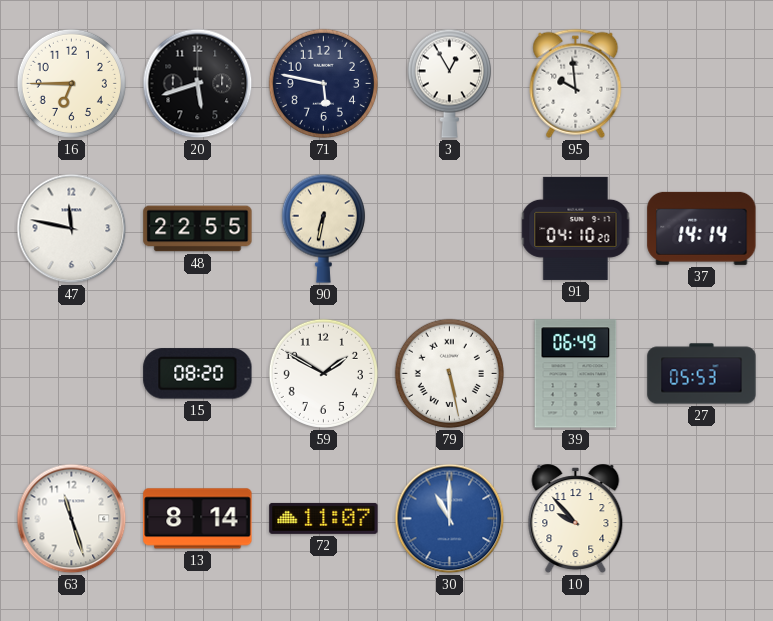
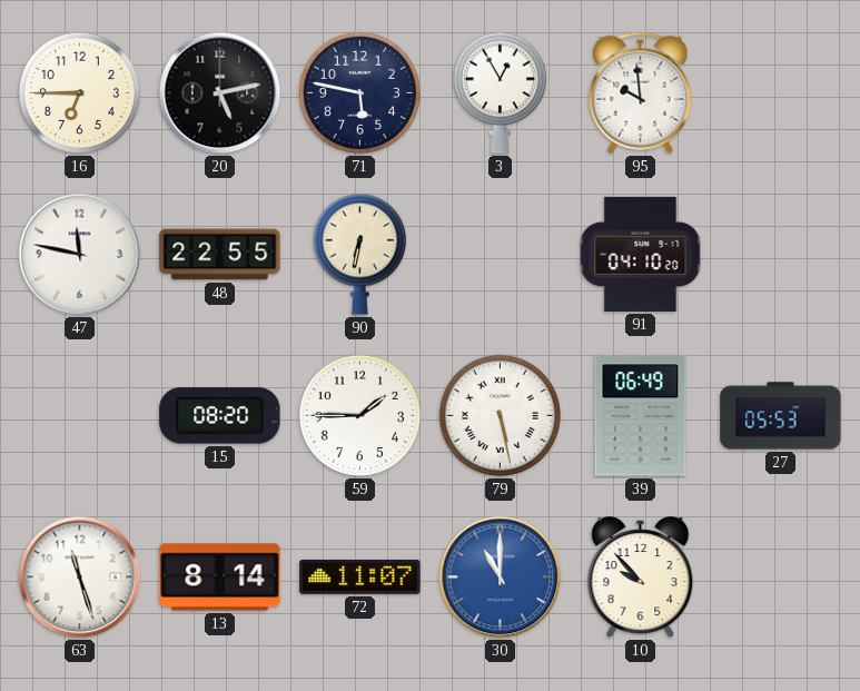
20: 5:42 -> 5:13 (220, 93)
37: 14:14 -> none (702, 228)
59: 1:50 -> 1:45 (359, 415)
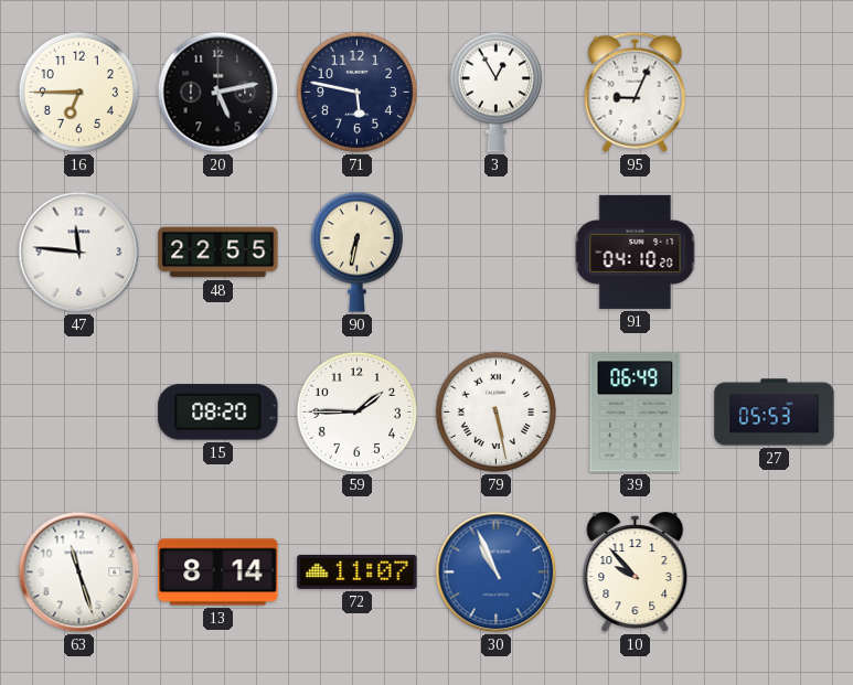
95: 9:59 -> 9:04 (636, 92)
47: 11:47 -> 11:46 (79, 253)
30: 11:00 -> 10:56 (497, 572)
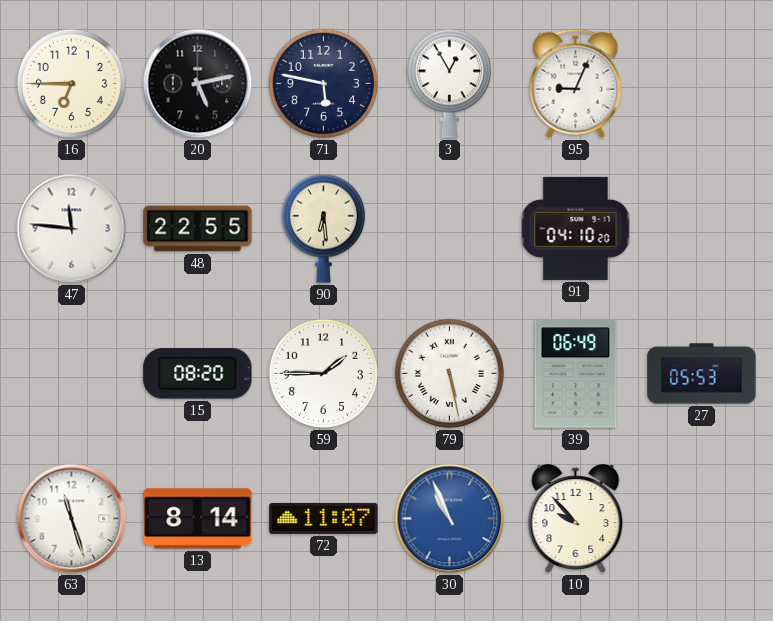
90: 6:32 -> 6:29 (323, 228)
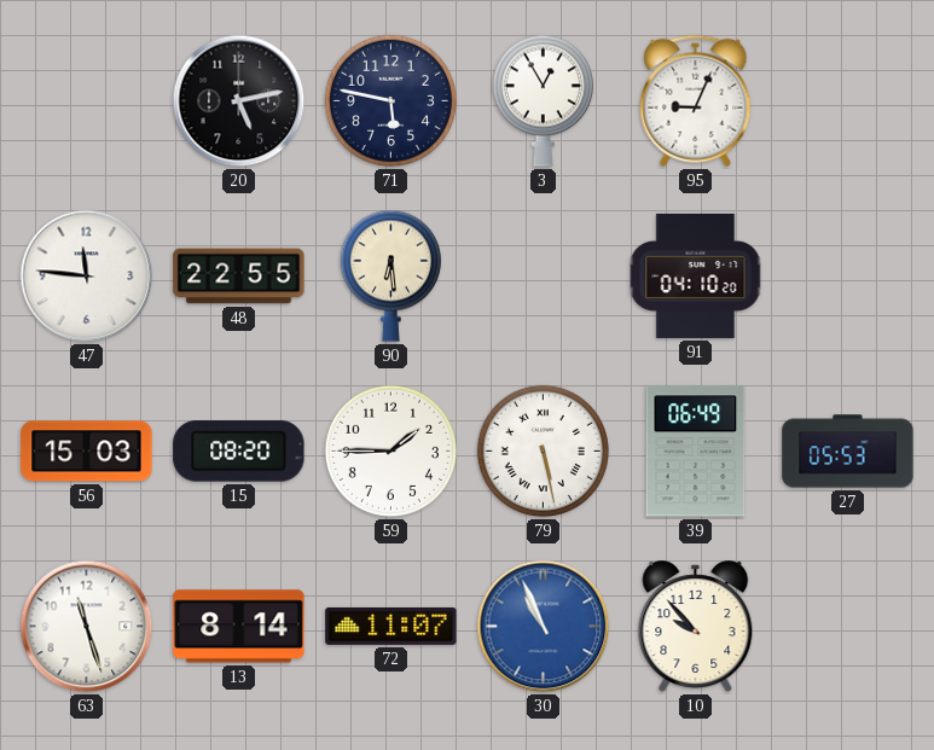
16: 6:45 -> none (71, 83)
56: none -> 15:03 (87, 452)
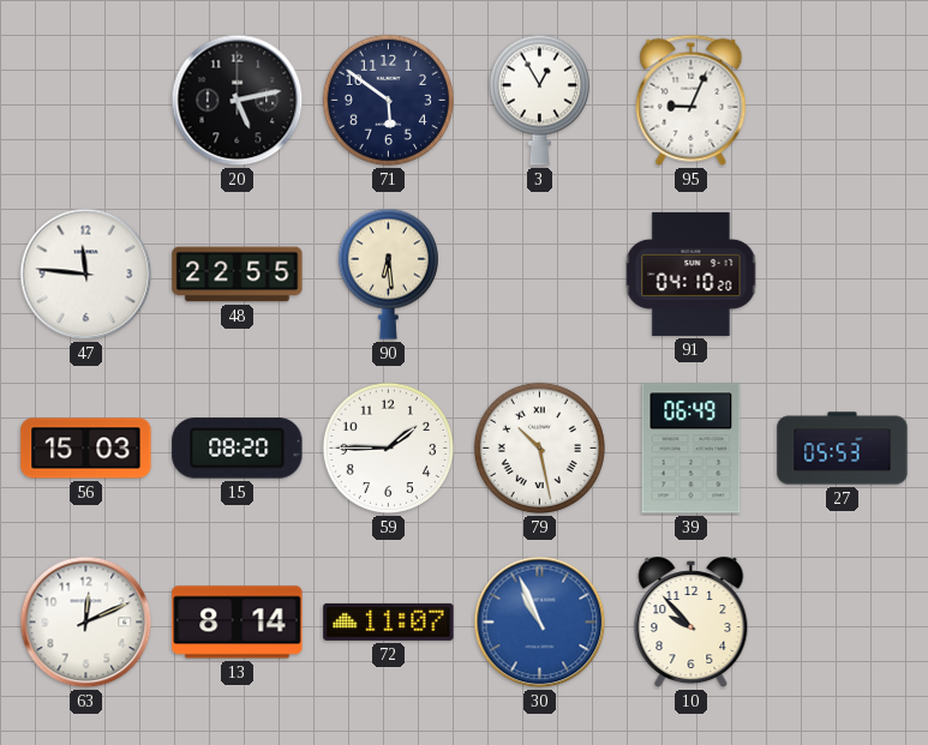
71: 5:47 -> 5:51 (388, 100)
79: 5:28 -> 10:28 (539, 447)
63: 11:27 -> 12:11 (86, 623)
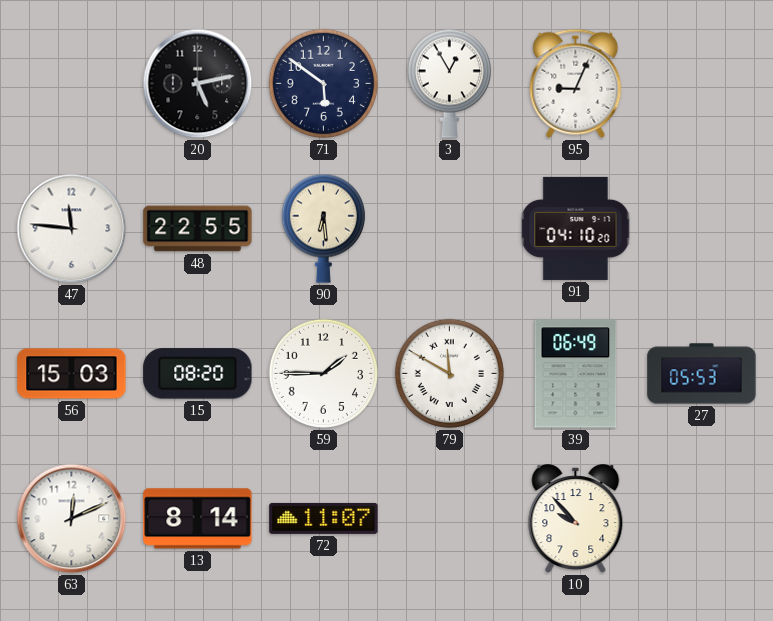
79: 10:28 -> 11:50 (449, 373)
30: 10:56 -> none (540, 623)
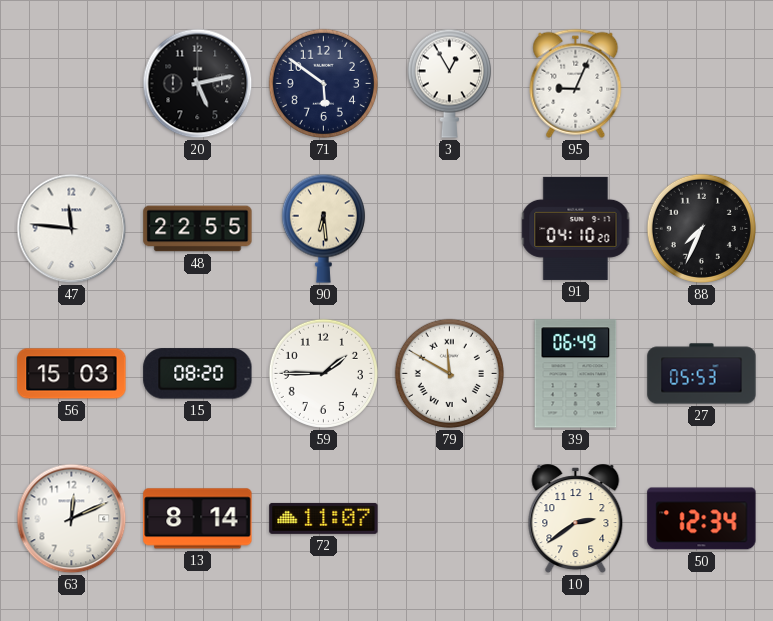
88: none -> 7:34 (701, 228)
10: 9:53 -> 2:39 (576, 519)
50: none -> 12:34 (702, 519)
